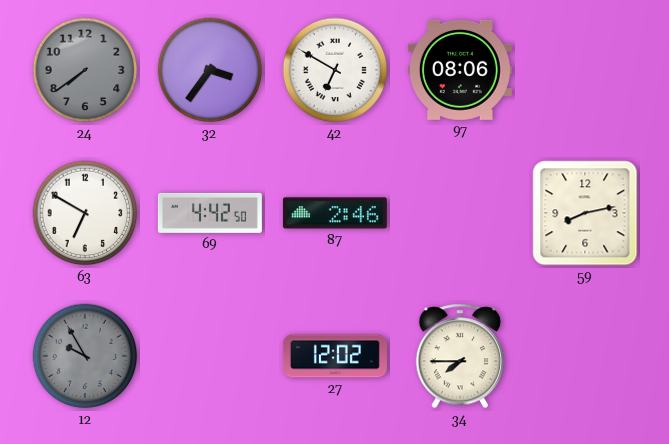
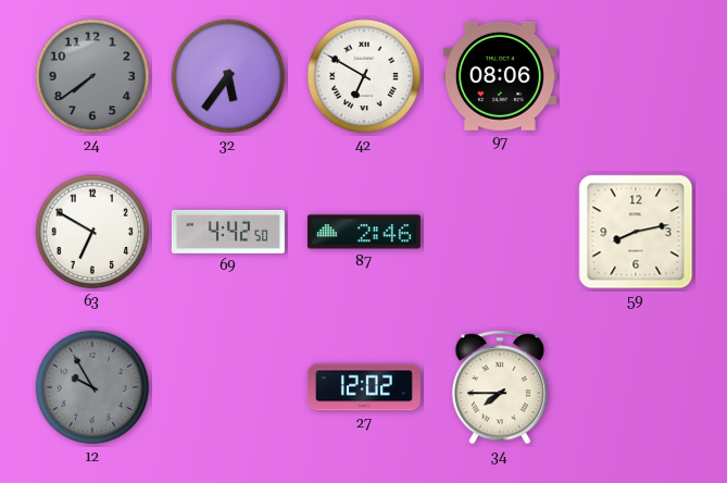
32: 3:36 -> 5:36 (228, 76)
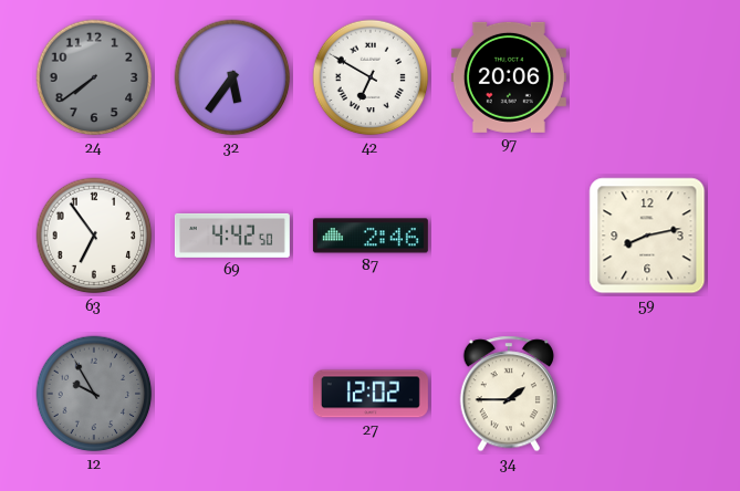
97: 08:06 -> 20:06 (509, 77)
63: 6:50 -> 6:54 (94, 236)
34: 7:45 -> 1:45 (508, 394)
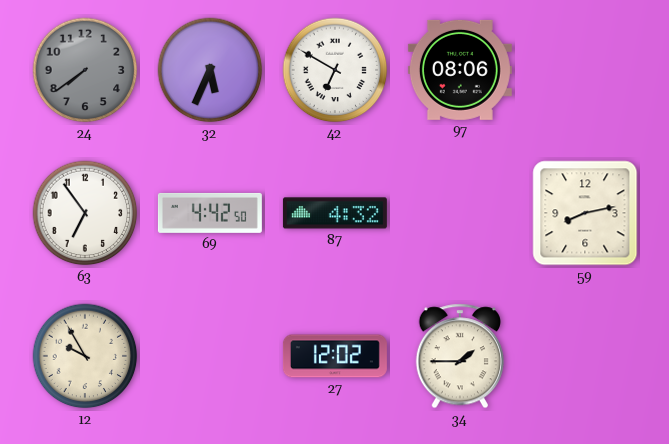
32: 5:36 -> 5:34 (210, 70)
97: 20:06 -> 08:06 (460, 70)
87: 2:46 -> 4:32 (335, 213)
12 dial: grey -> cream (85, 356)
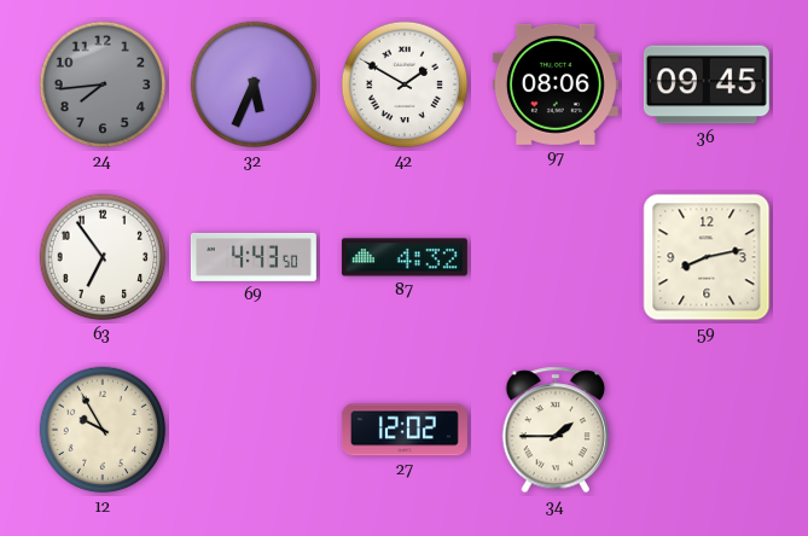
24: 7:39 -> 7:44 (103, 85)
42: 6:50 -> 1:50 (405, 85)
36: none -> 09:45 (707, 85)
69: 4:42 -> 4:43 (254, 257)
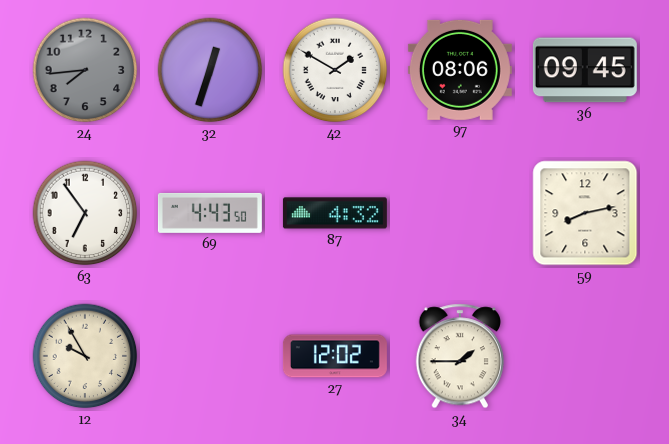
32: 5:34 -> 12:33 (210, 70)
